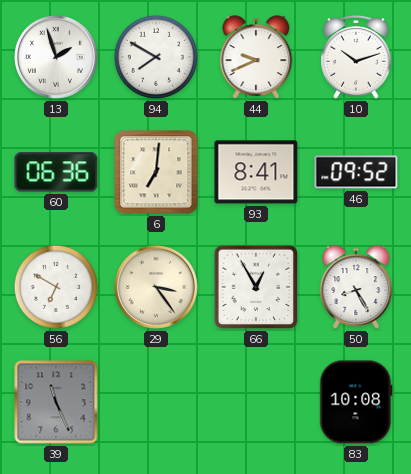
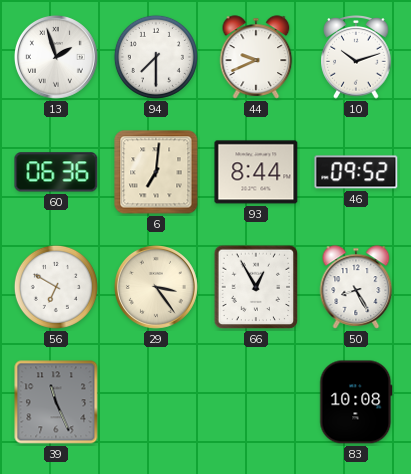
94: 7:50 -> 7:30 (156, 57)
93: 8:41 -> 8:44 (256, 172)
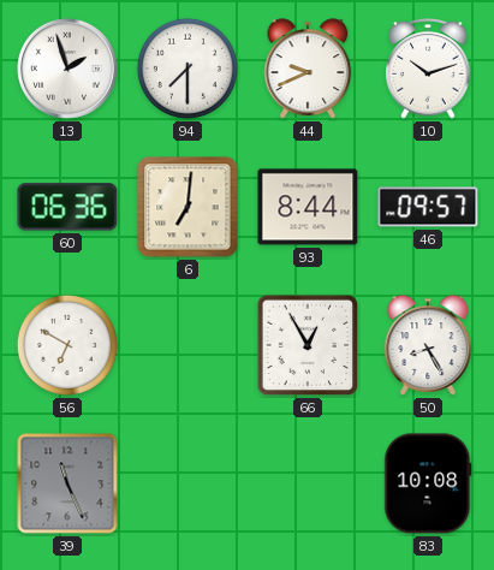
46: 09:52 -> 09:57 (428, 207)
29: 3:24 -> none (156, 287)
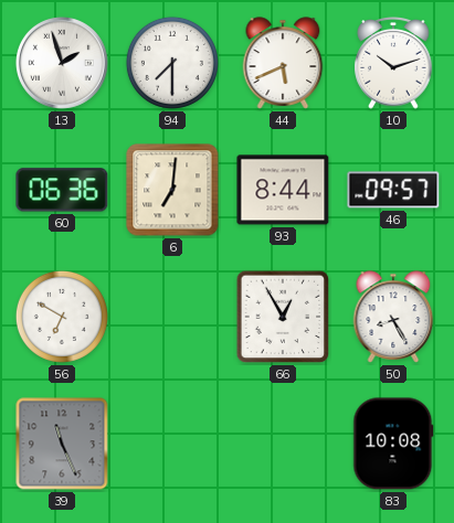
44: 9:41 -> 5:41 (283, 63)
